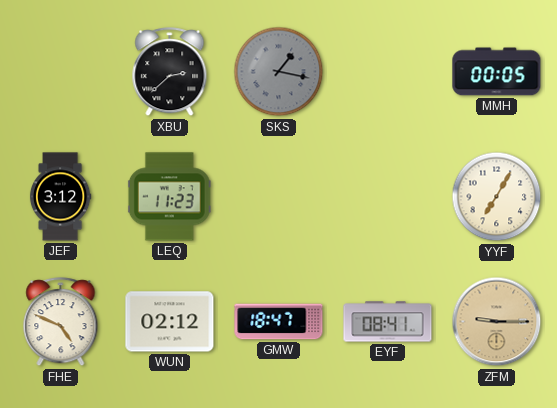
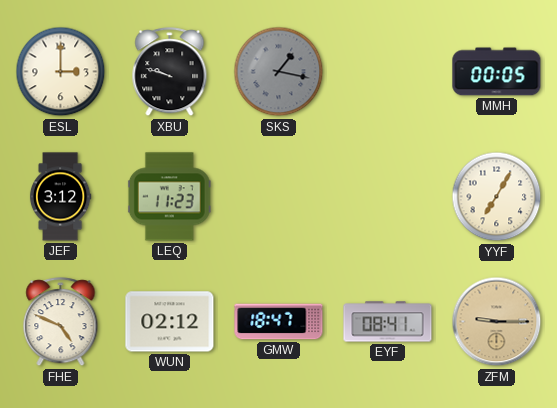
ESL: none -> 3:00 (61, 72)
XBU: 2:38 -> 9:48 (170, 72)
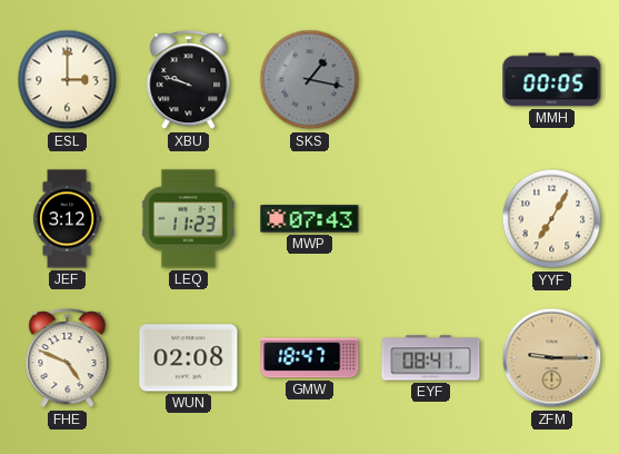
MWP: none -> 07:43 (310, 219)
WUN: 02:12 -> 02:08 (189, 358)
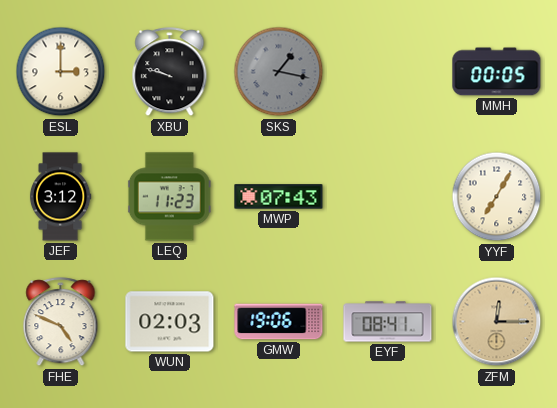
WUN: 02:08 -> 02:03 (170, 322)
GMW: 18:47 -> 19:06 (279, 322)
ZFM: 9:15 -> 12:15 (497, 322)
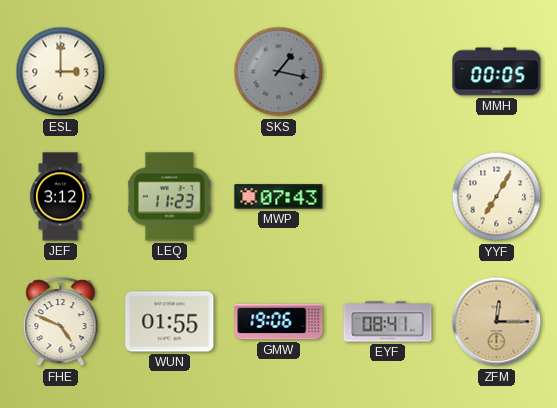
XBU: 9:48 -> none (170, 72)
WUN: 02:03 -> 01:55 (170, 322)
